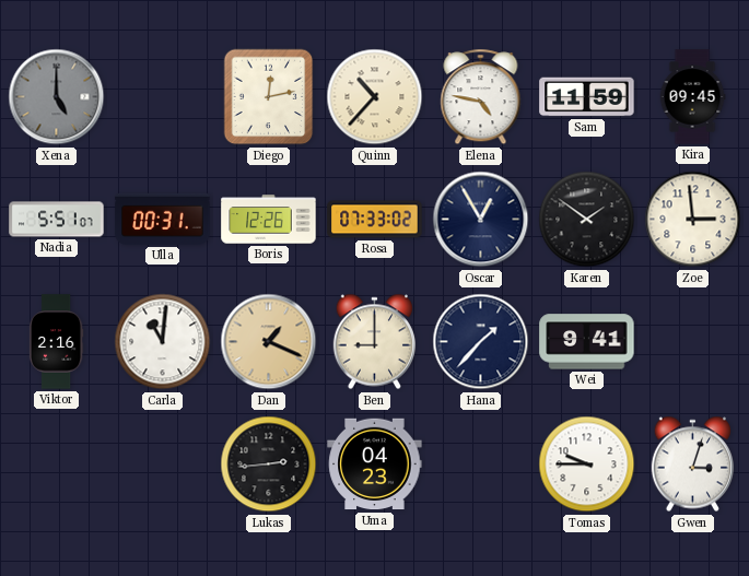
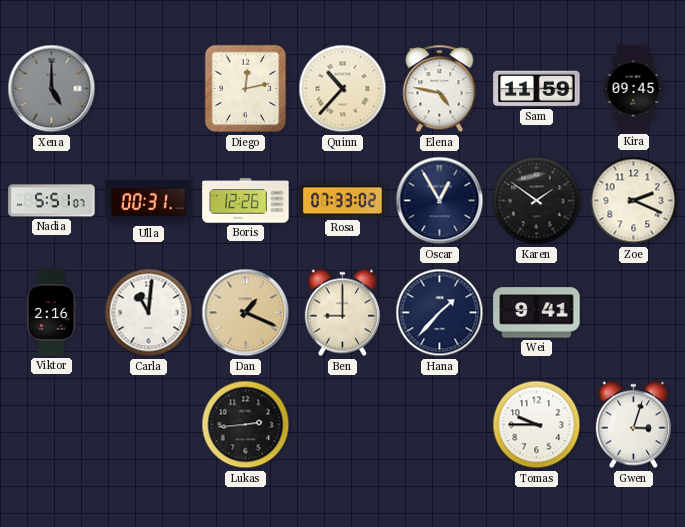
Zoe: 2:59 -> 2:19 (634, 201)
Uma: 04:23 -> none (375, 465)
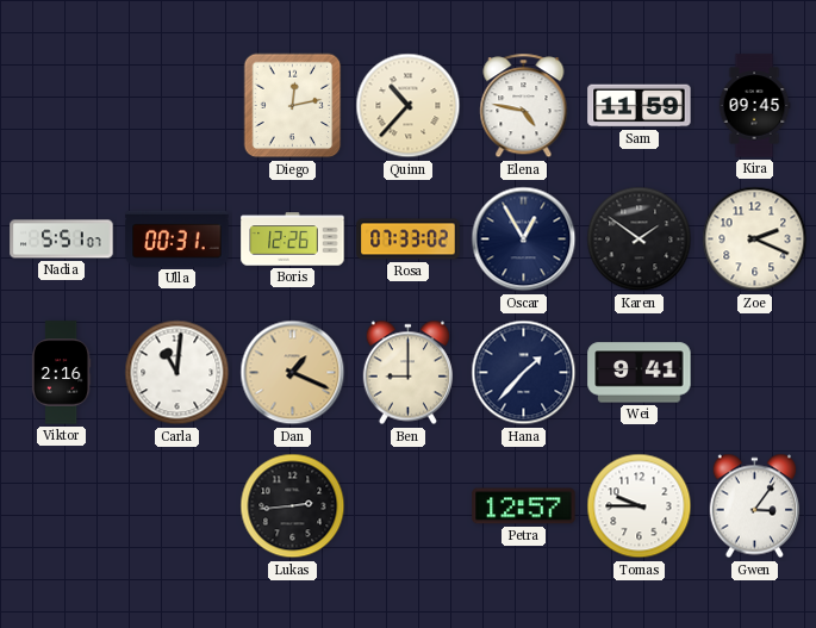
Xena: 5:00 -> none (52, 89)
Petra: none -> 12:57 (524, 506)
Gwen: 3:03 -> 3:06 (754, 506)
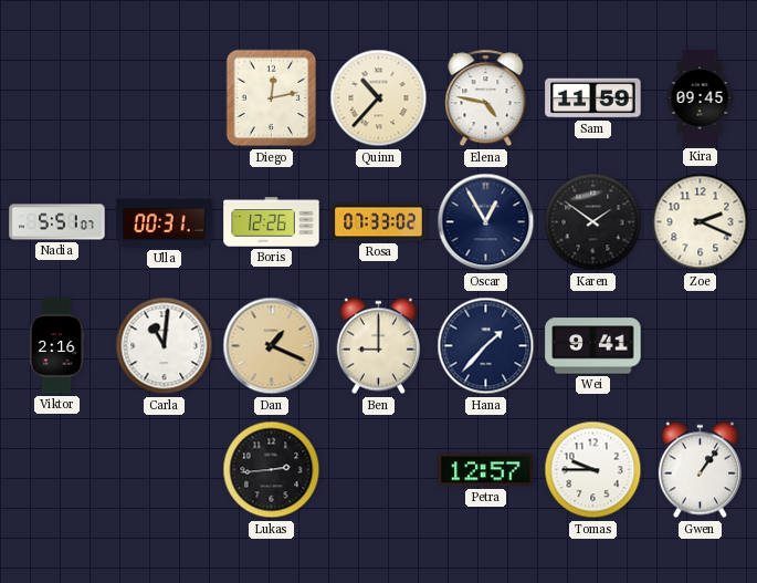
Gwen: 3:06 -> 1:06 (700, 470)
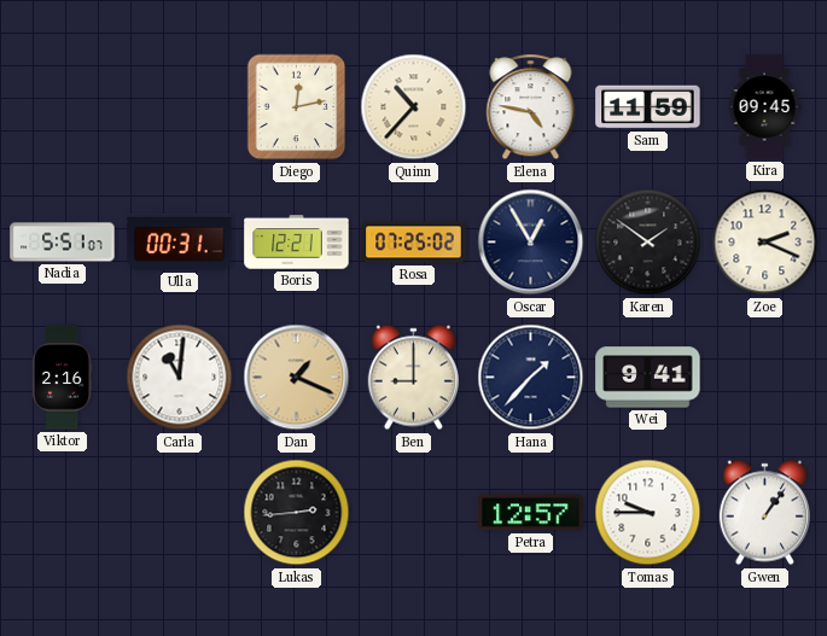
Boris: 12:26 -> 12:21 (297, 243)
Rosa: 07:33 -> 07:25 (414, 243)
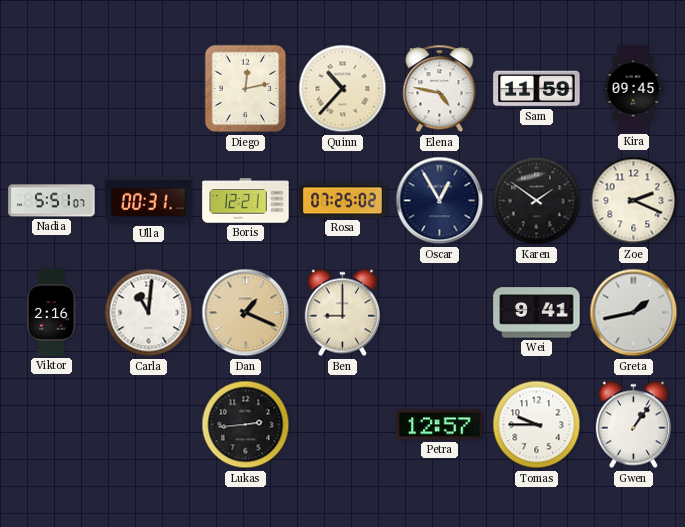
Hana: 1:37 -> none (531, 378)
Greta: none -> 1:43 (634, 313)
